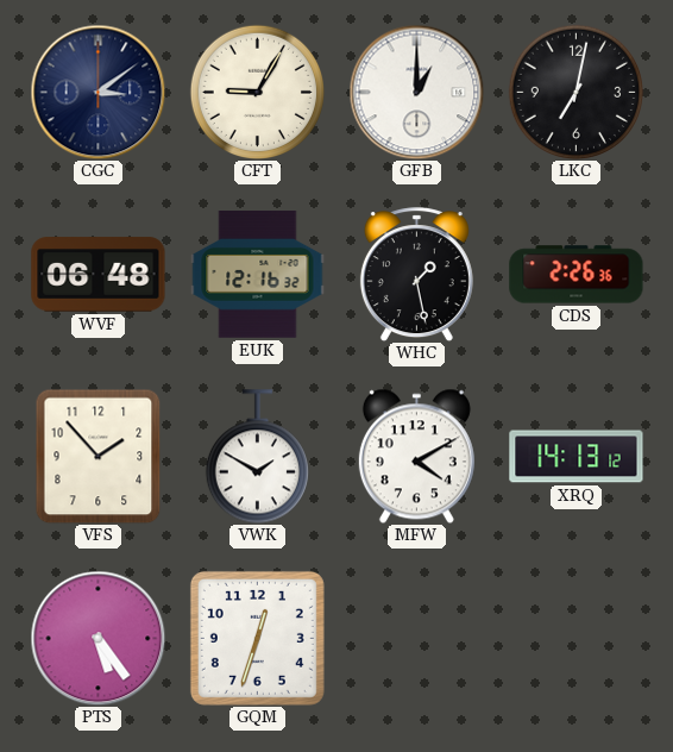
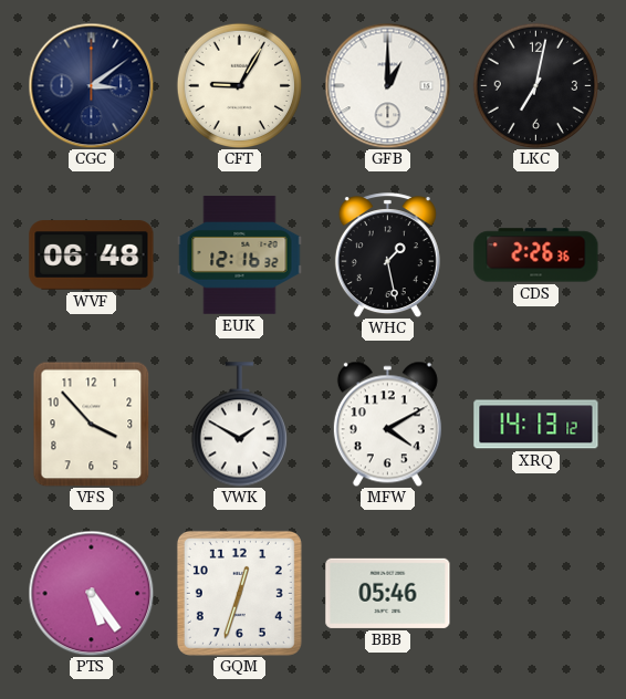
VFS: 1:53 -> 3:53 (92, 424)
BBB: none -> 05:46 (388, 593)
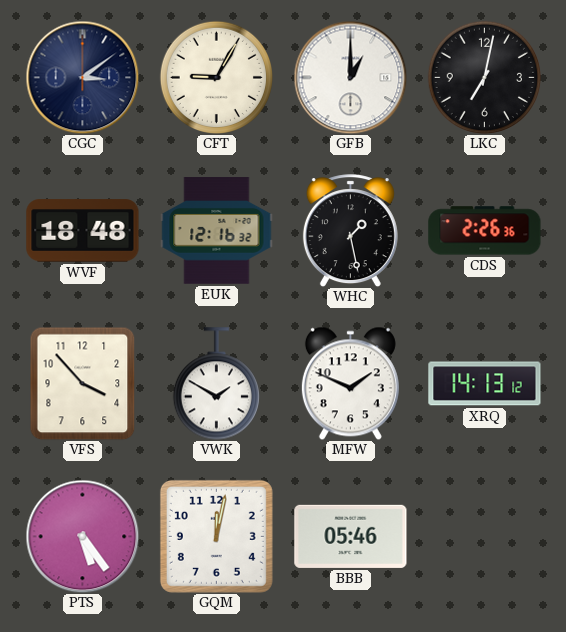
WVF: 06:48 -> 18:48 (83, 231)
MFW: 4:10 -> 1:49 (350, 383)
GQM: 12:33 -> 12:02 (216, 536)
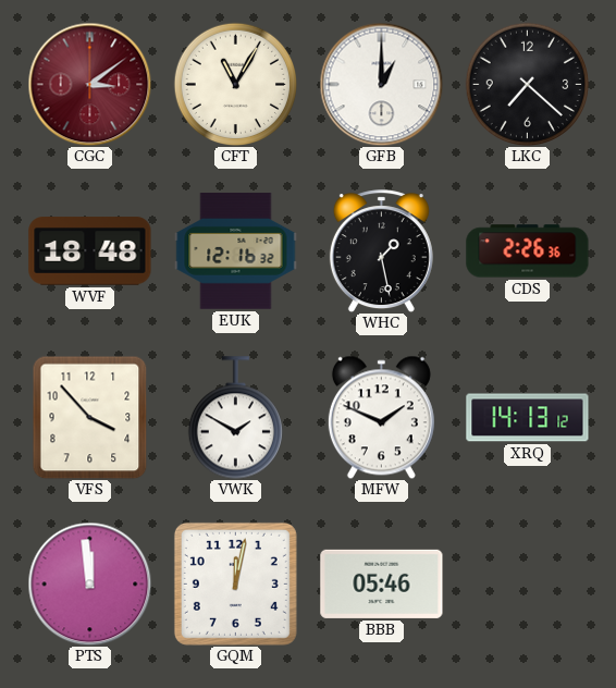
CGC dial: navy -> burgundy (89, 84)
CFT: 9:05 -> 11:05 (235, 84)
LKC: 7:02 -> 7:22 (527, 84)
PTS: 5:24 -> 11:59 (89, 583)
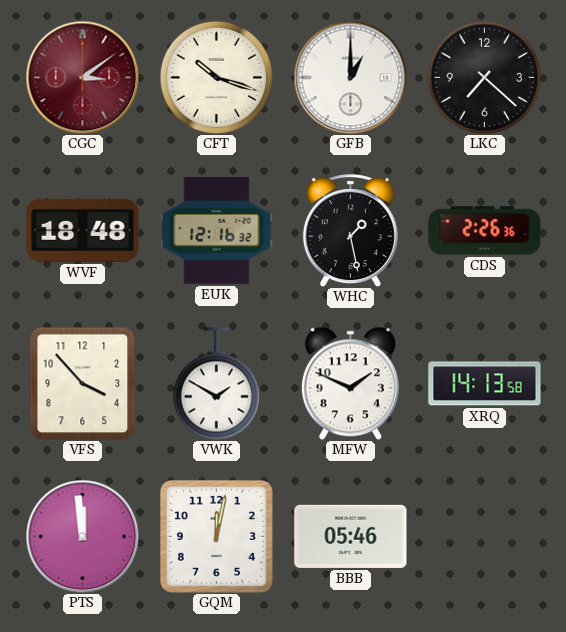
CFT: 11:05 -> 10:18 (216, 77)
XRQ: 14:13:12 -> 14:13:58 (485, 384)
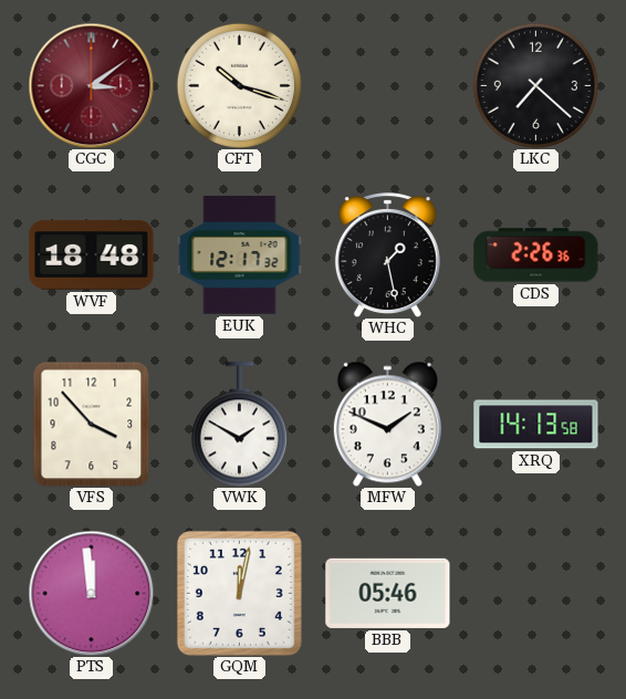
GFB: 1:00 -> none (350, 77)
EUK: 12:16 -> 12:17 (240, 255)
